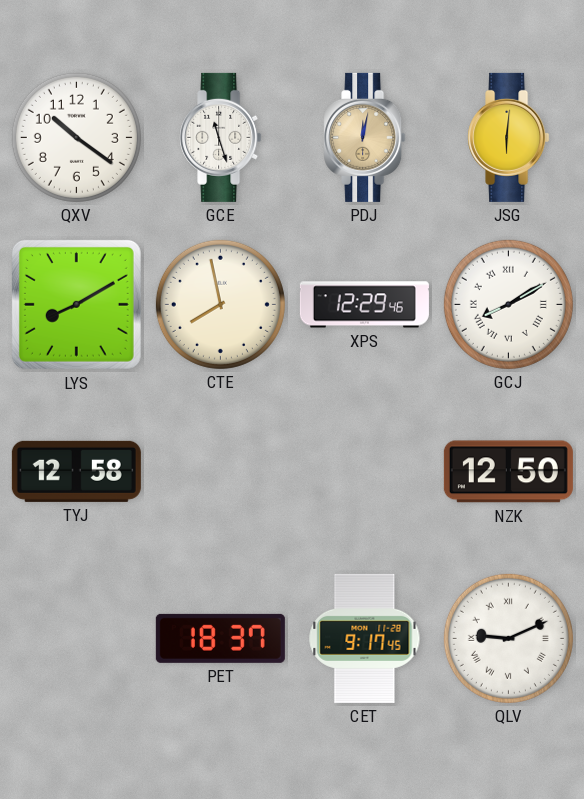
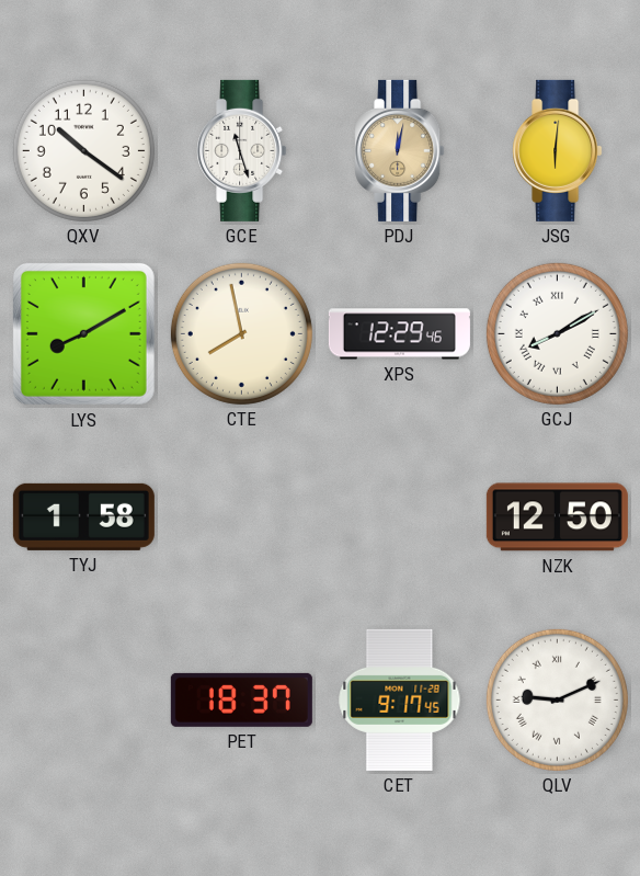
TYJ: 12:58 -> 1:58 (83, 516)
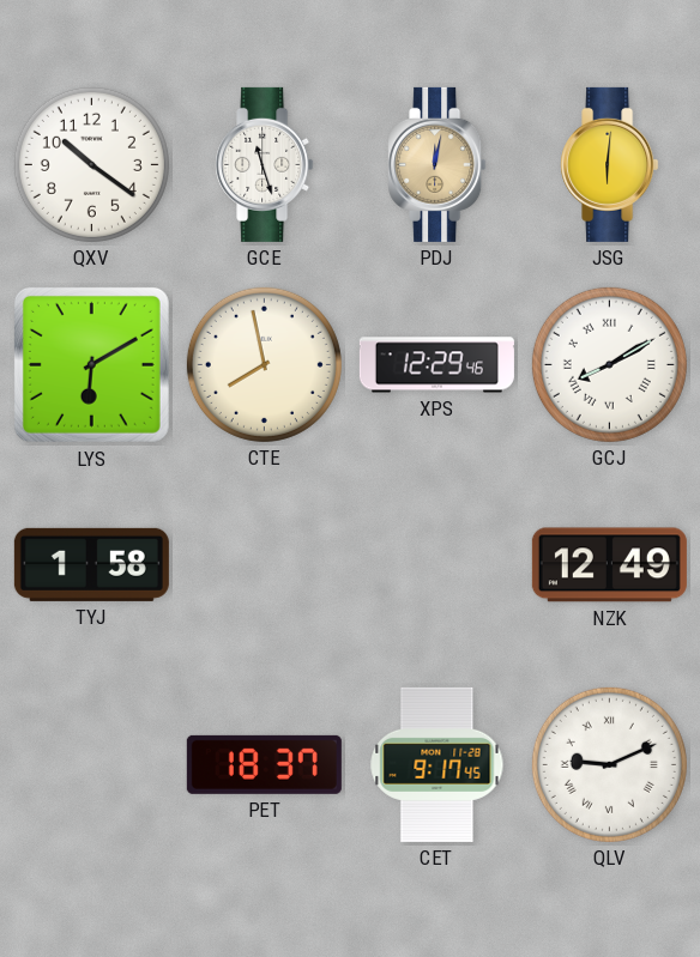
LYS: 8:10 -> 6:10 (91, 364)
NZK: 12:50 -> 12:49 (609, 565)
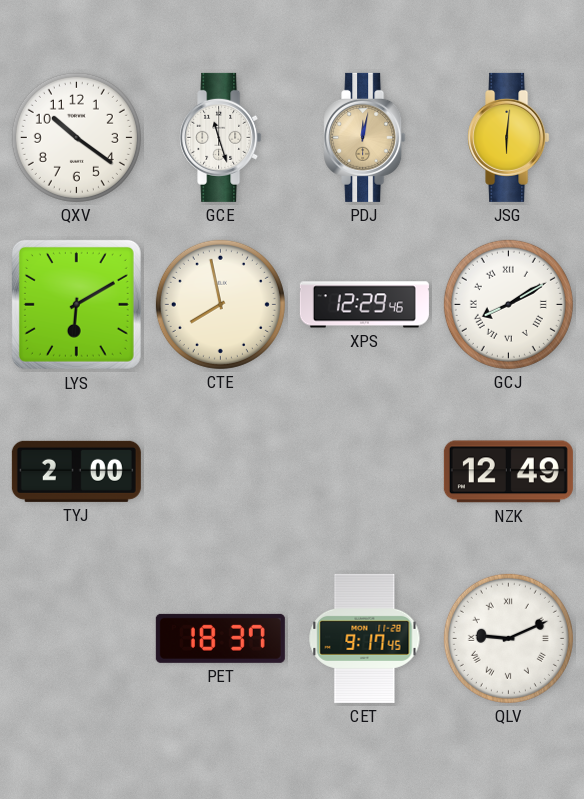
TYJ: 1:58 -> 2:00 (76, 471)
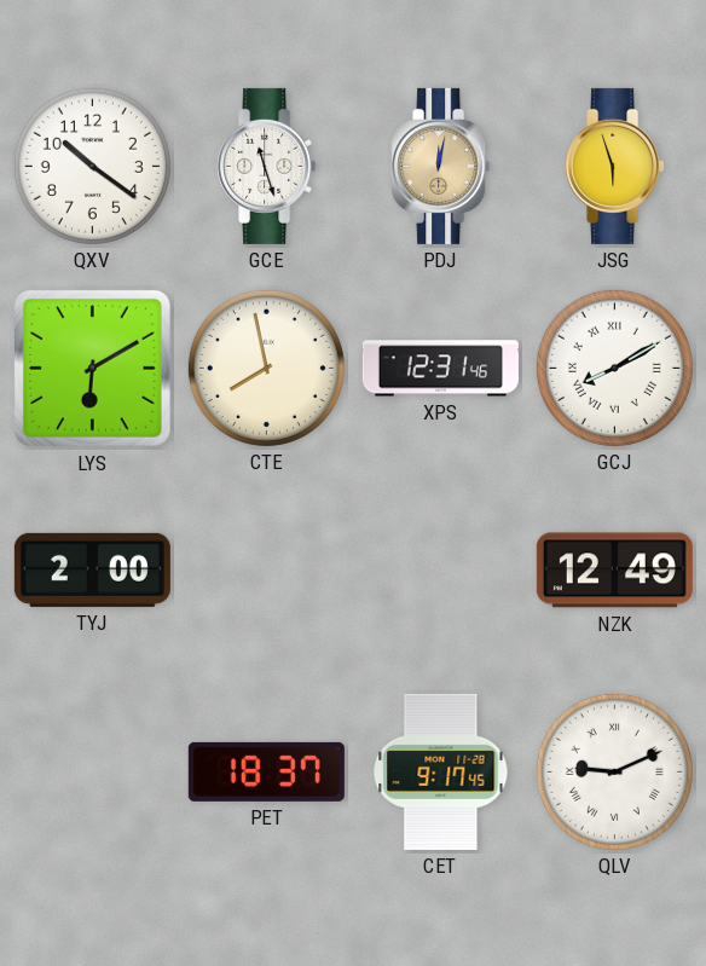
JSG: 6:01 -> 5:57 (615, 166)
XPS: 12:29 -> 12:31 (440, 369)
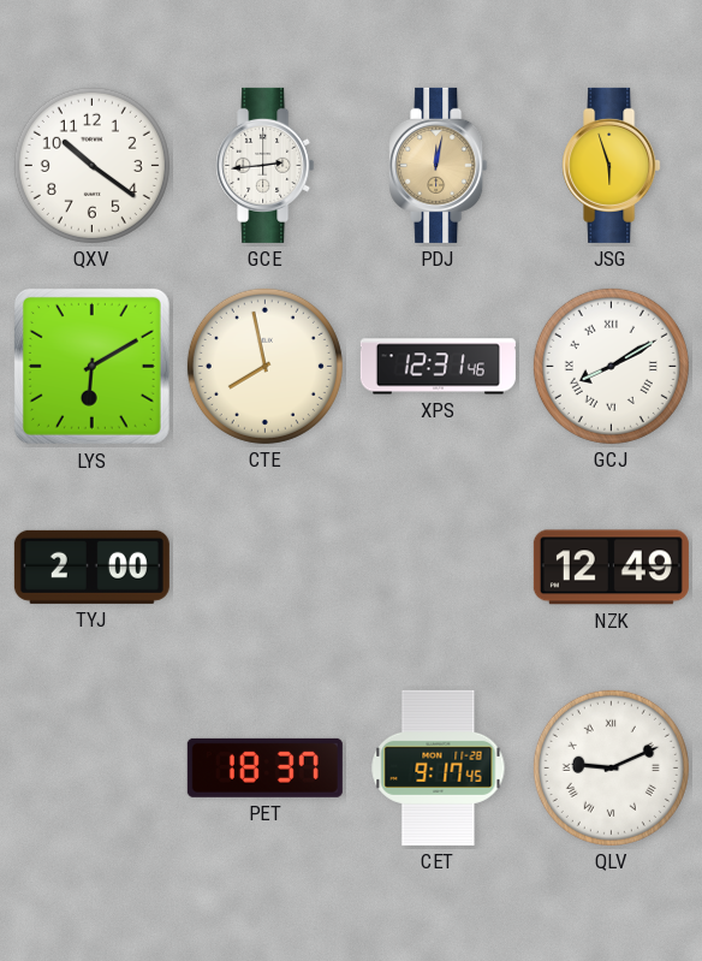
GCE: 11:27 -> 2:44 (266, 165)
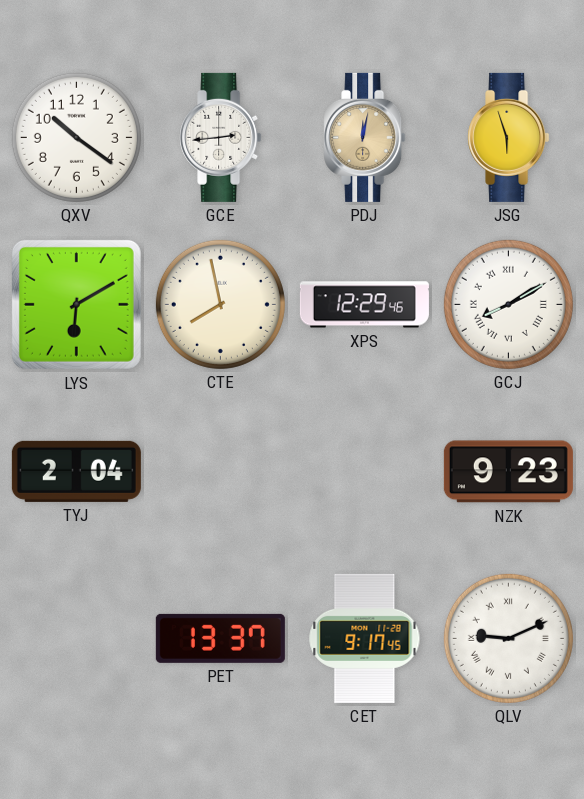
XPS: 12:31 -> 12:29 (364, 305)
TYJ: 2:00 -> 2:04 (76, 471)
NZK: 12:49 -> 9:23 (508, 472)
PET: 18:37 -> 13:37 (220, 638)
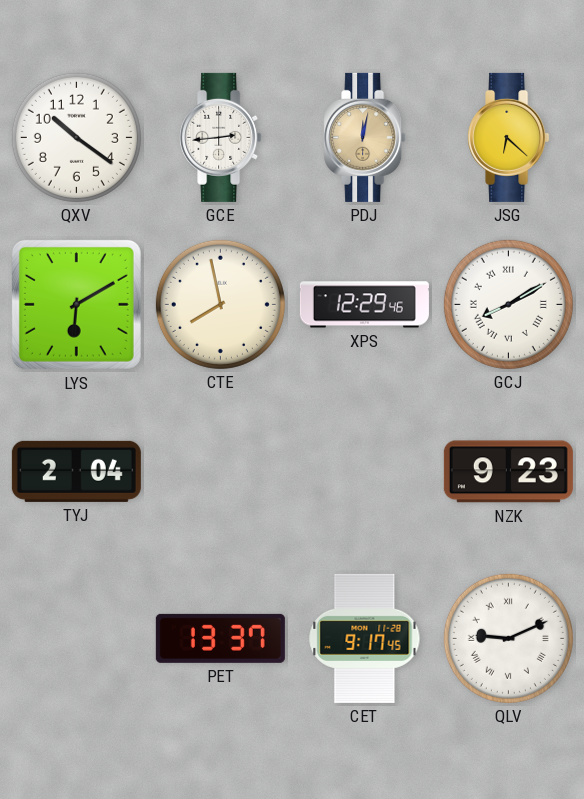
JSG: 5:57 -> 6:22 (509, 137)
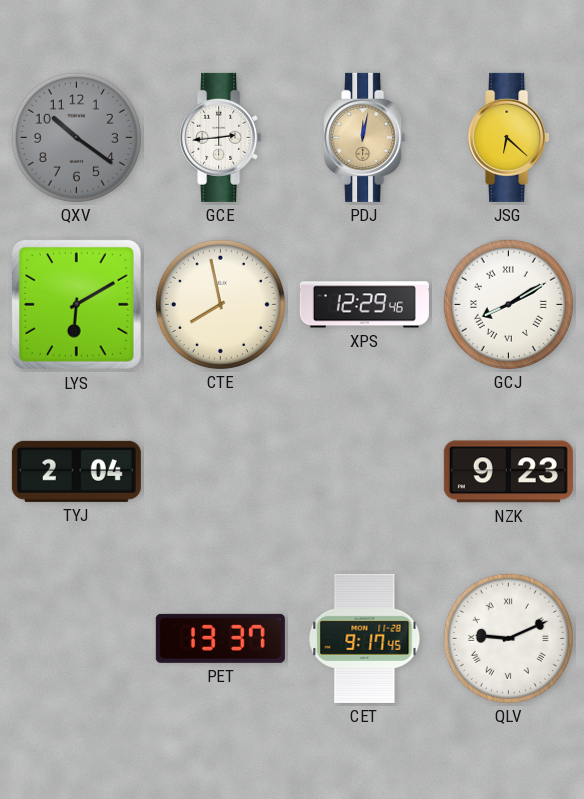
QXV dial: white -> grey (76, 137)
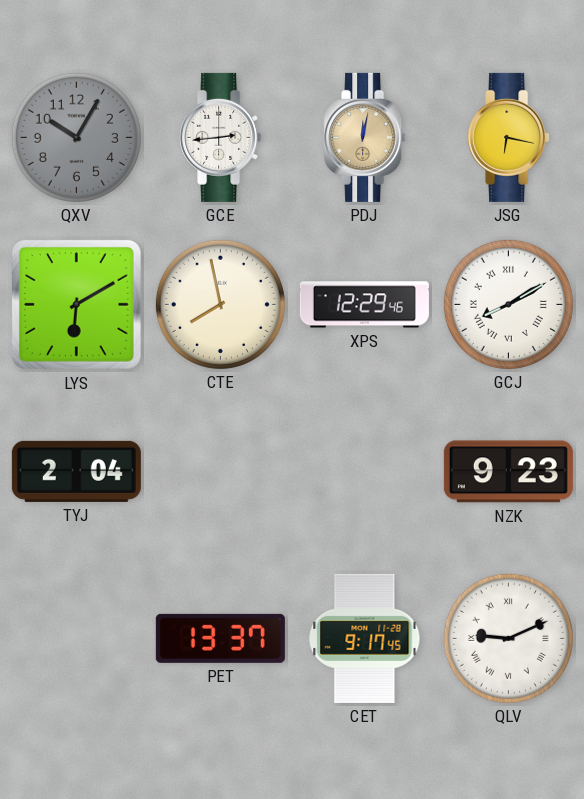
QXV: 10:21 -> 10:05 (76, 137)
JSG: 6:22 -> 6:17 (509, 137)
